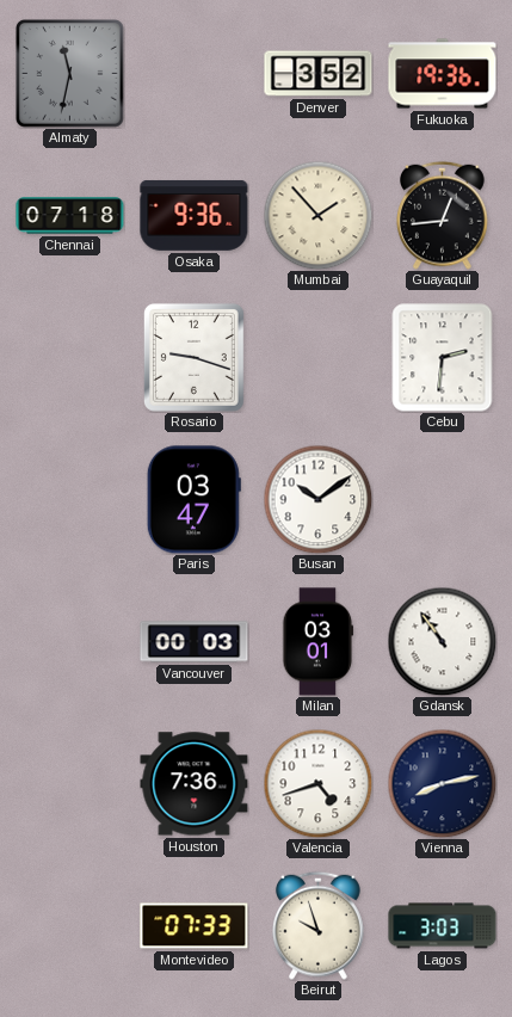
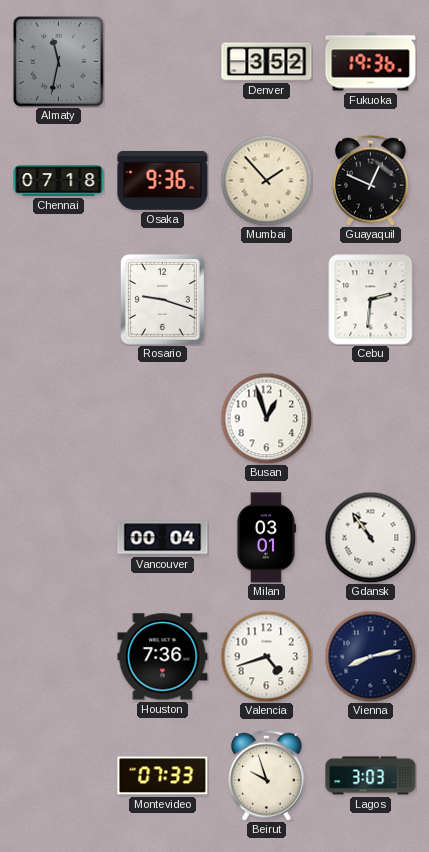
Guayaquil: 12:44 -> 12:49 (371, 180)
Paris: 03:47 -> none (193, 500)
Busan: 10:09 -> 12:57 (266, 418)
Vancouver: 00:03 -> 00:04 (163, 538)
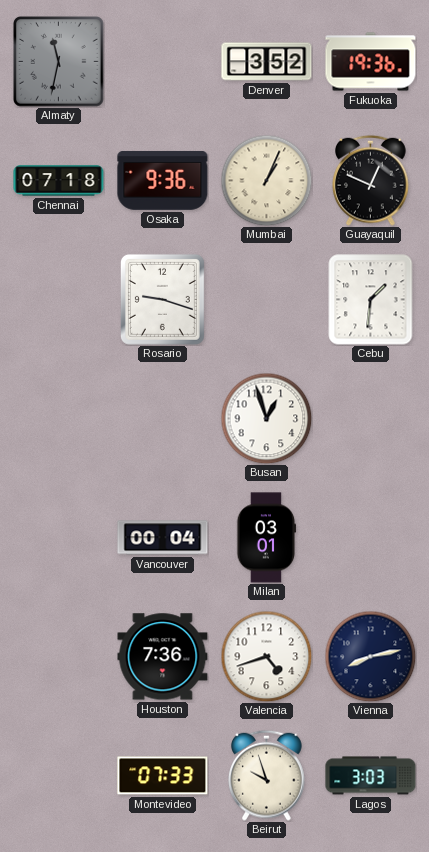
Mumbai: 1:53 -> 1:04 (266, 180)
Cebu: 2:31 -> 1:31 (371, 300)
Gdansk: 10:54 -> none (370, 537)
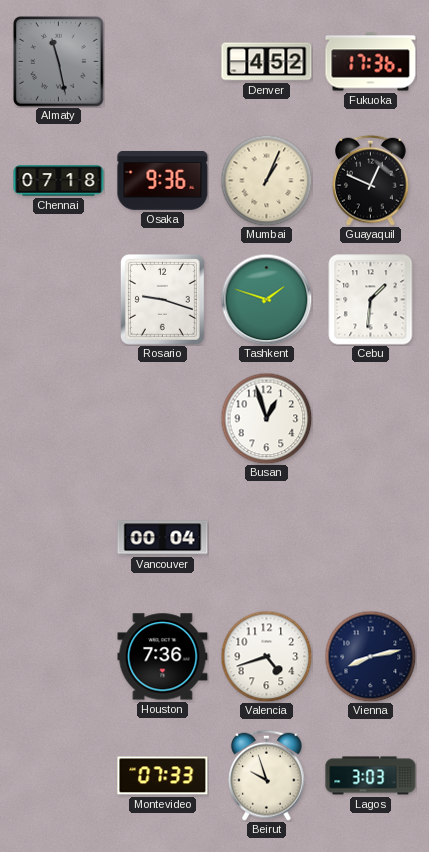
Almaty: 11:32 -> 11:28 (59, 62)
Denver: 3:52 -> 4:52 (267, 62)
Fukuoka: 19:36 -> 17:36 (371, 62)
Tashkent: none -> 1:48 (266, 299)
Milan: 03:01 -> none (267, 538)
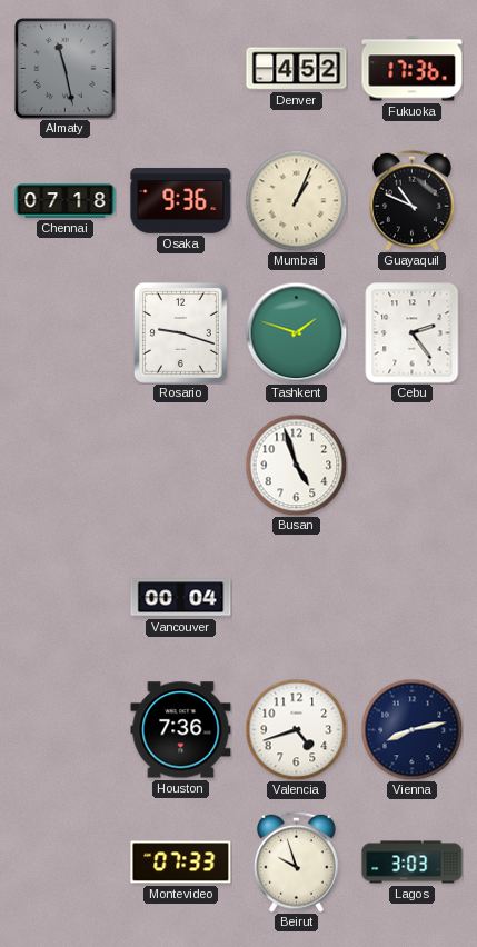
Guayaquil: 12:49 -> 10:49 (413, 200)
Cebu: 1:31 -> 2:24 (413, 333)
Busan: 12:57 -> 4:57 (296, 465)
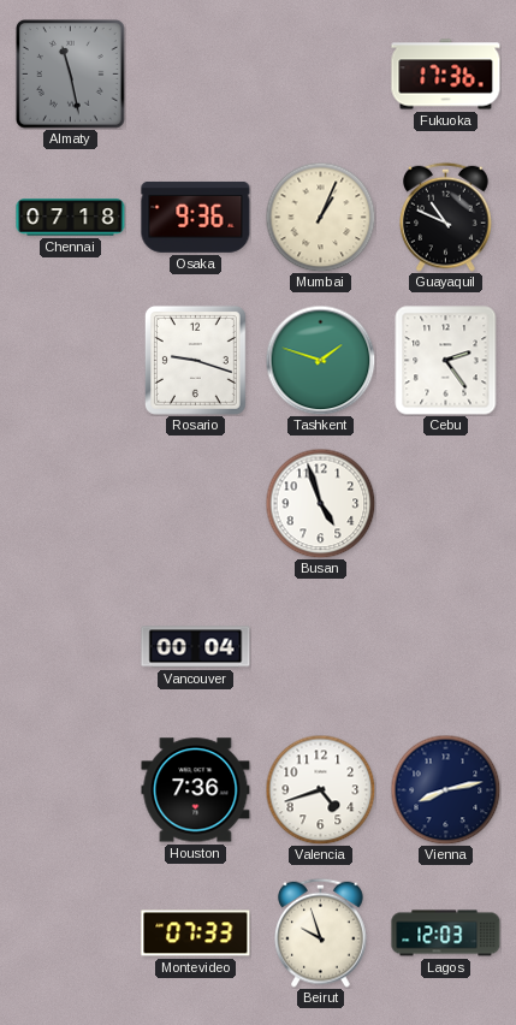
Denver: 4:52 -> none (297, 69)
Lagos: 3:03 -> 12:03 (446, 934)
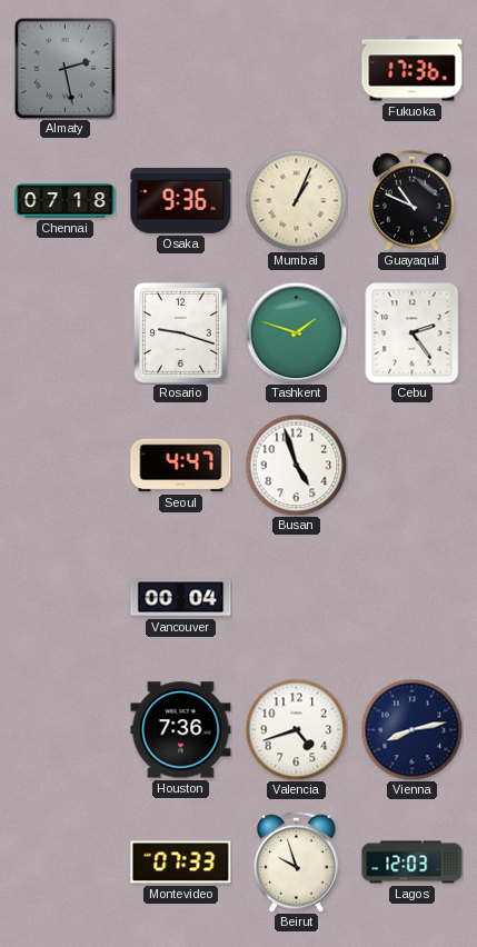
Almaty: 11:28 -> 2:28 (66, 69)
Seoul: none -> 4:47 (181, 466)
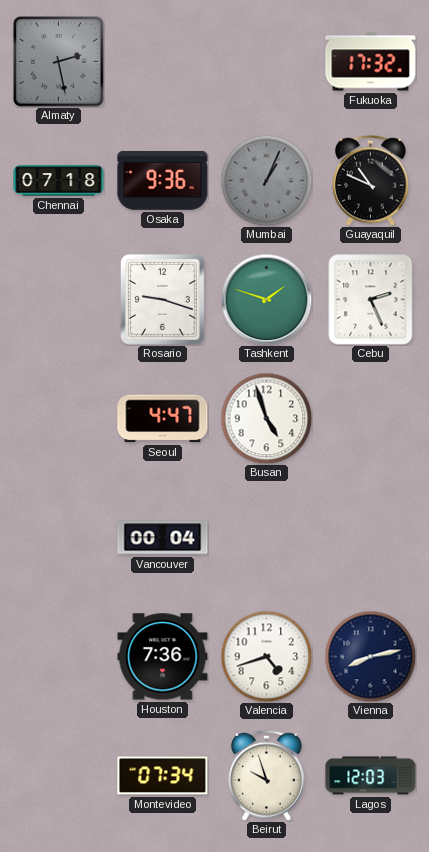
Fukuoka: 17:36 -> 17:32 (371, 62)
Mumbai dial: cream -> grey (266, 180)
Cebu: 2:24 -> 2:26 (371, 300)
Montevideo: 07:33 -> 07:34 (163, 776)
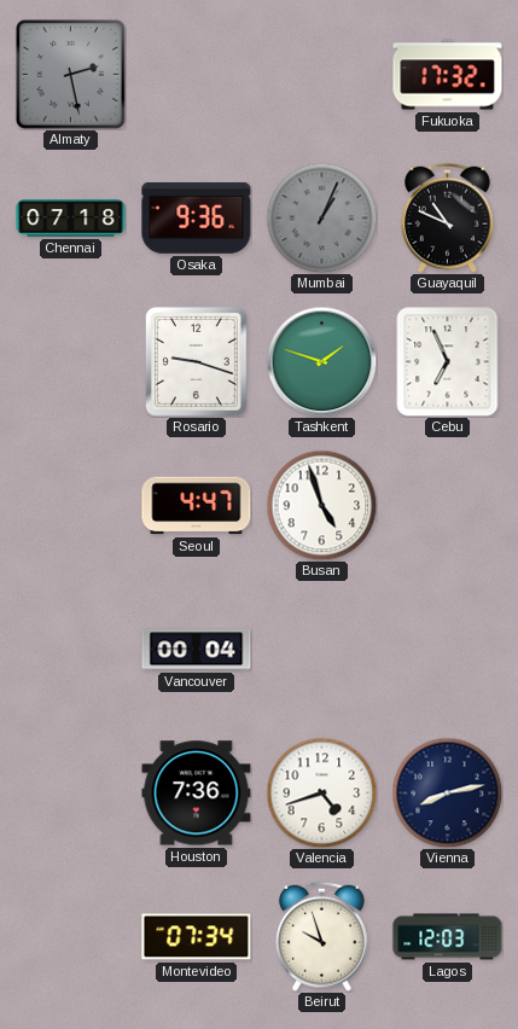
Cebu: 2:26 -> 6:56 (448, 362)
